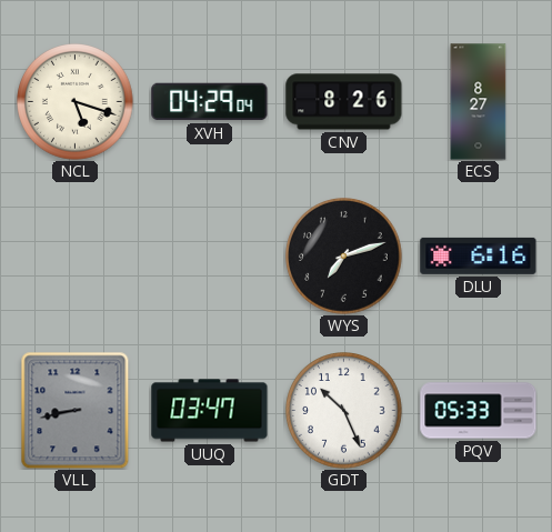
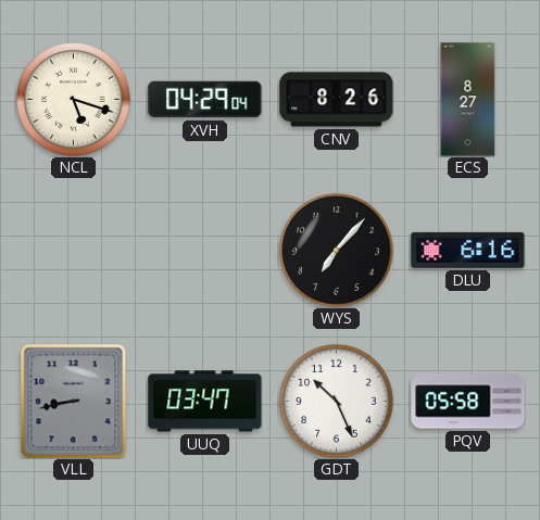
WYS: 7:12 -> 7:07 (337, 251)
PQV: 05:33 -> 05:58 (468, 402)
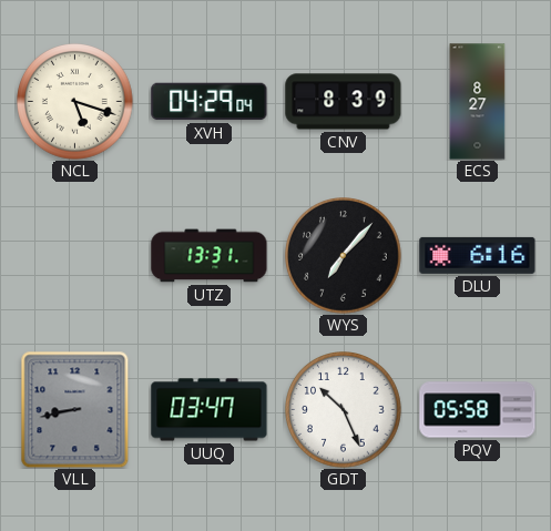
CNV: 8:26 -> 8:39 (344, 102)
UTZ: none -> 13:31 (210, 256)
